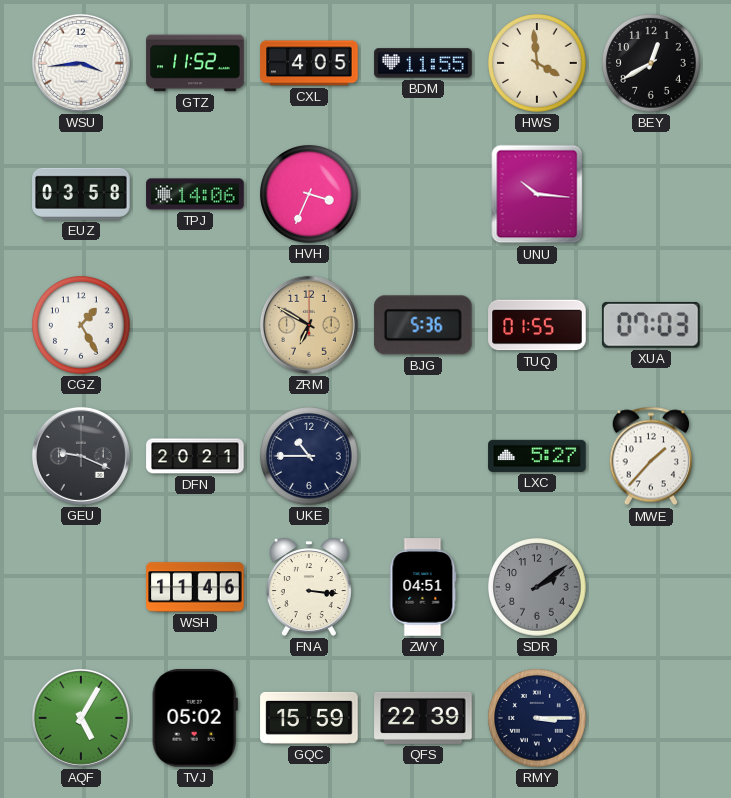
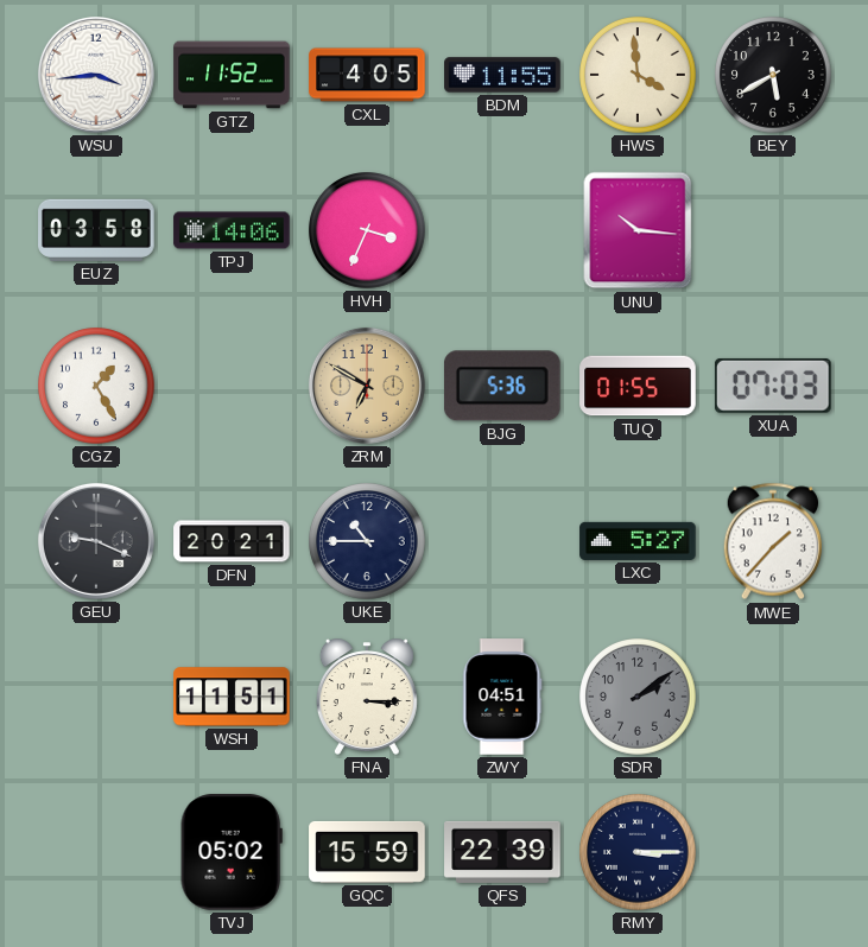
BEY: 12:40 -> 5:40 (773, 75)
WSH: 11:46 -> 11:51 (232, 697)
FNA: 3:16 -> 3:15 (367, 697)
AQF: 5:05 -> none (81, 718)
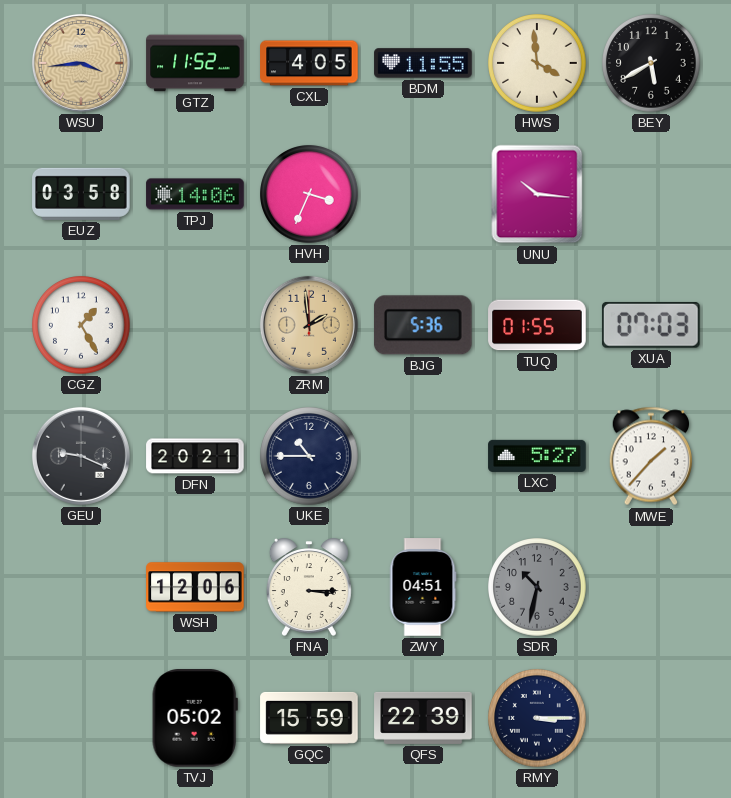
WSU dial: white -> champagne (81, 63)
ZRM: 6:50 -> 1:59 (309, 325)
WSH: 11:51 -> 12:06 (195, 587)
SDR: 2:09 -> 10:32 (537, 587)
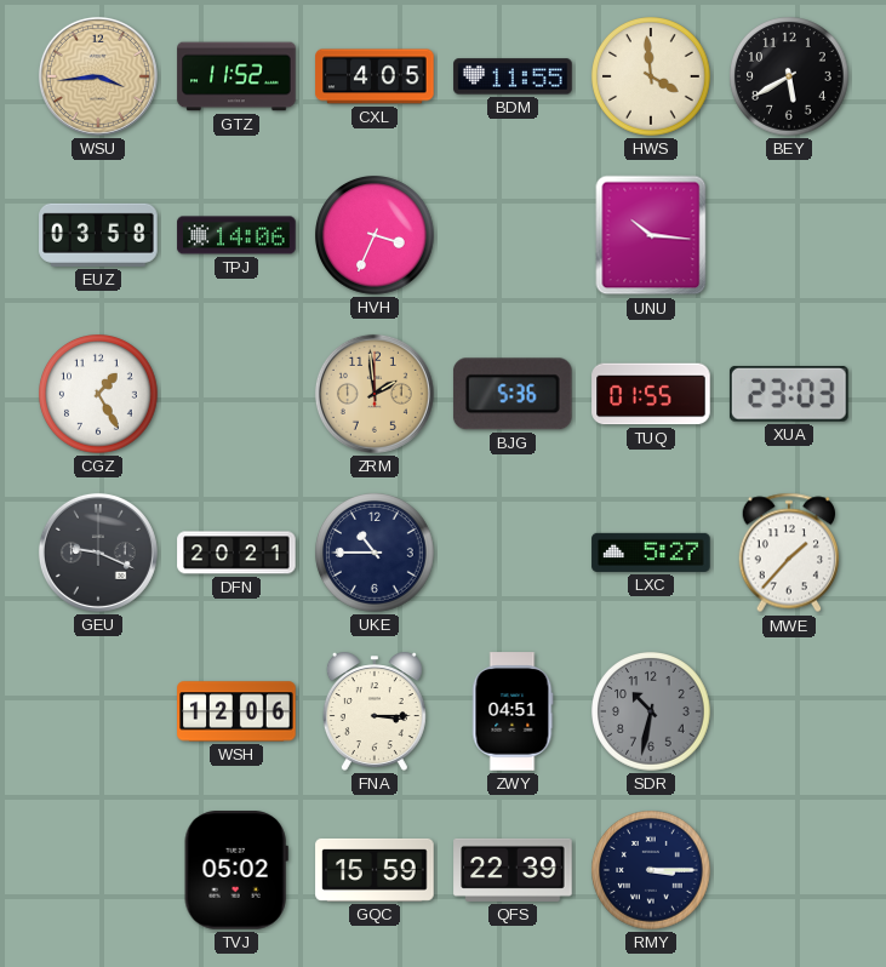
XUA: 07:03 -> 23:03 (789, 394)
